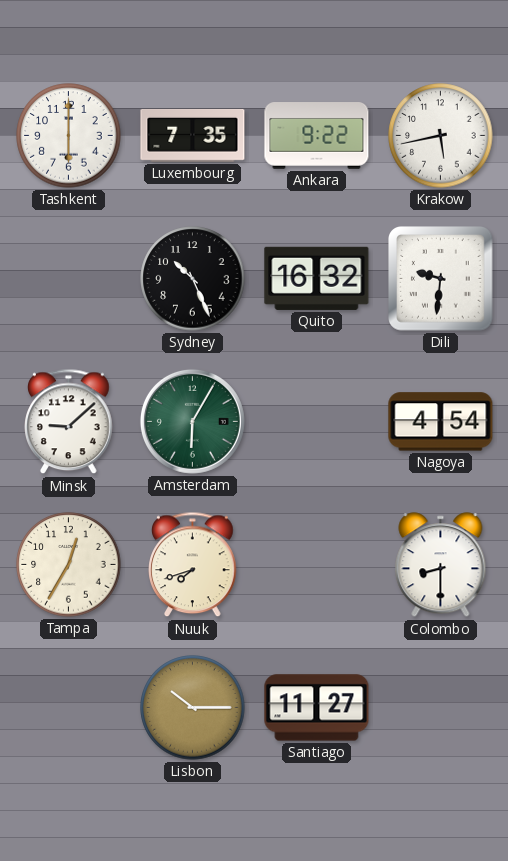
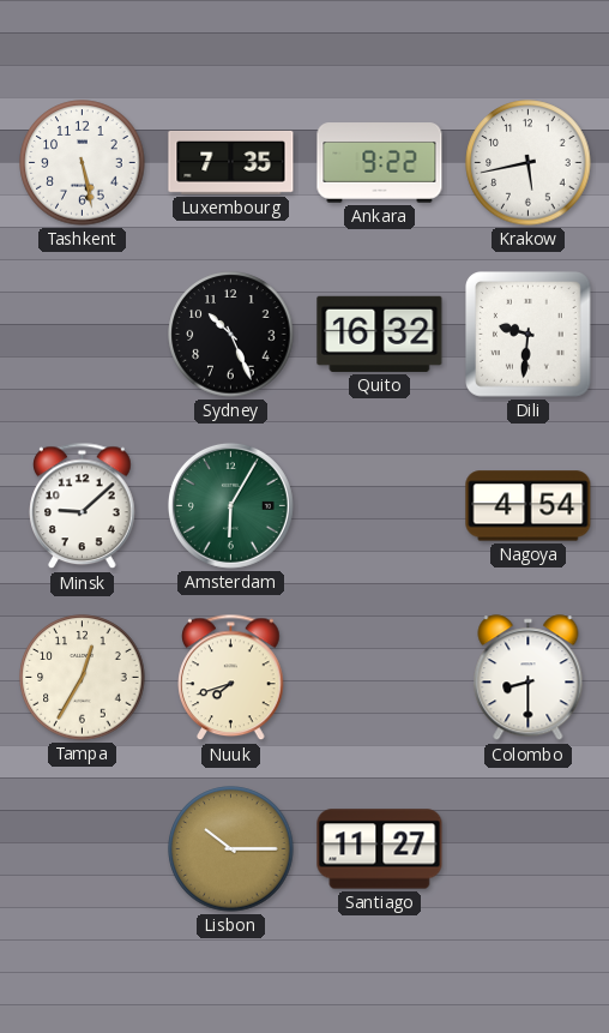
Tashkent: 6:00 -> 5:28 (83, 163)
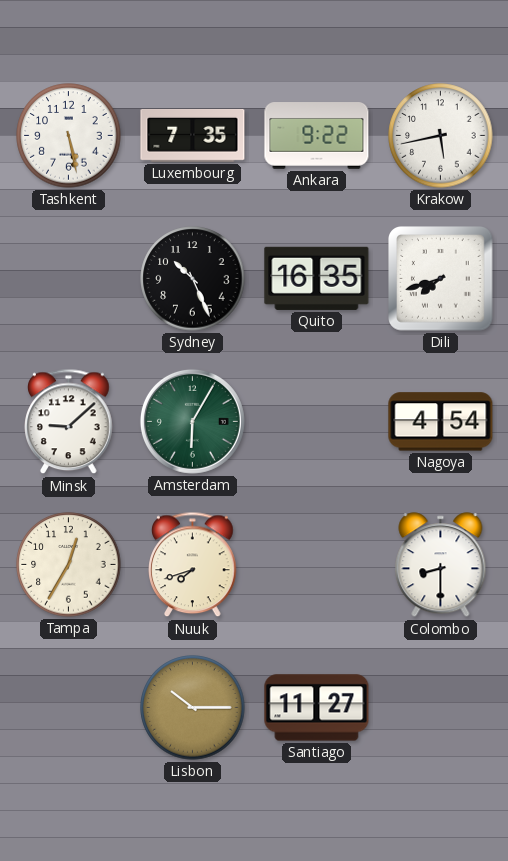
Quito: 16:32 -> 16:35 (317, 278)
Dili: 9:31 -> 7:42 (441, 279)
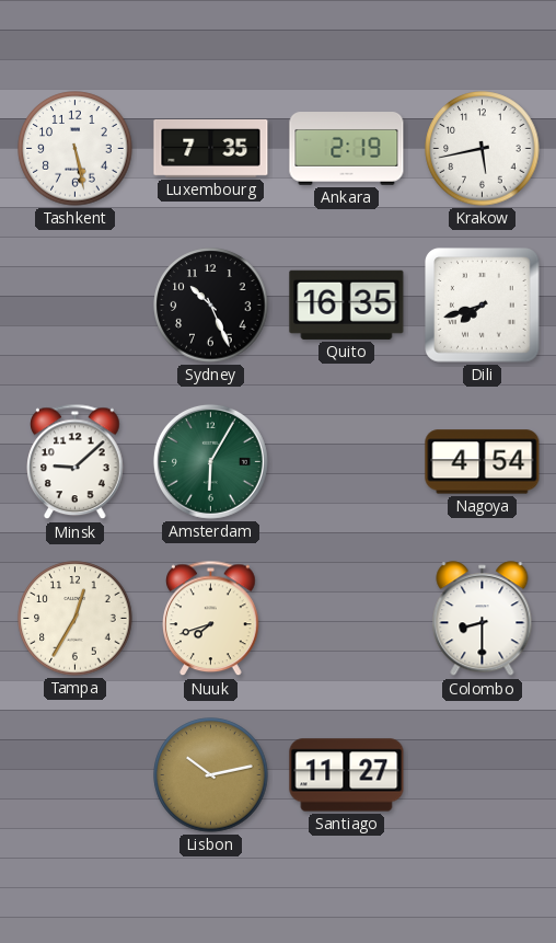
Ankara: 9:22 -> 2:19 (347, 149)
Lisbon: 10:15 -> 10:13 (211, 775)
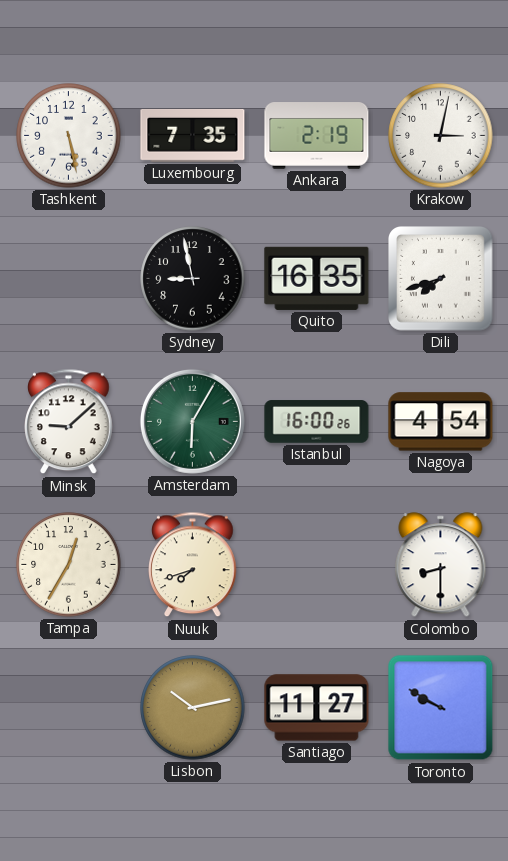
Krakow: 5:43 -> 3:02 (441, 136)
Sydney: 10:26 -> 8:58 (193, 279)
Istanbul: none -> 16:00 (317, 422)
Toronto: none -> 9:50 (441, 708)
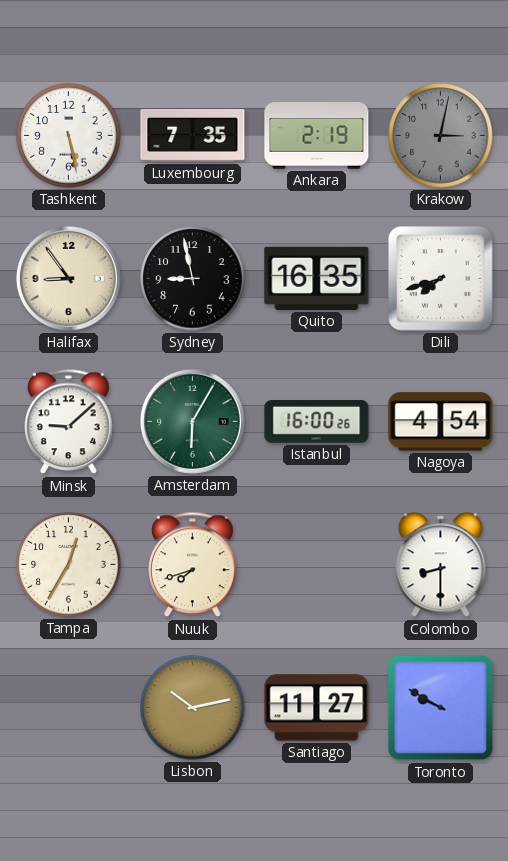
Krakow dial: white -> grey (441, 136)
Halifax: none -> 8:54 (68, 278)
